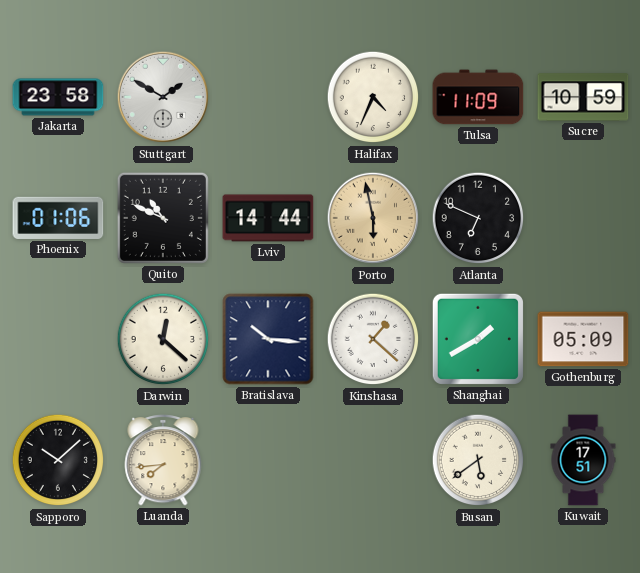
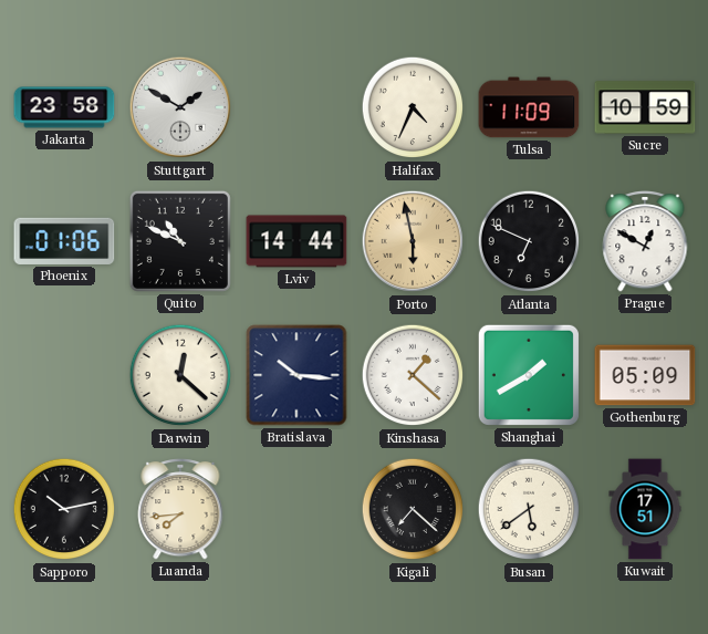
Prague: none -> 12:50 (645, 241)
Sapporo: 10:08 -> 10:13 (64, 509)
Kigali: none -> 7:22 (413, 509)
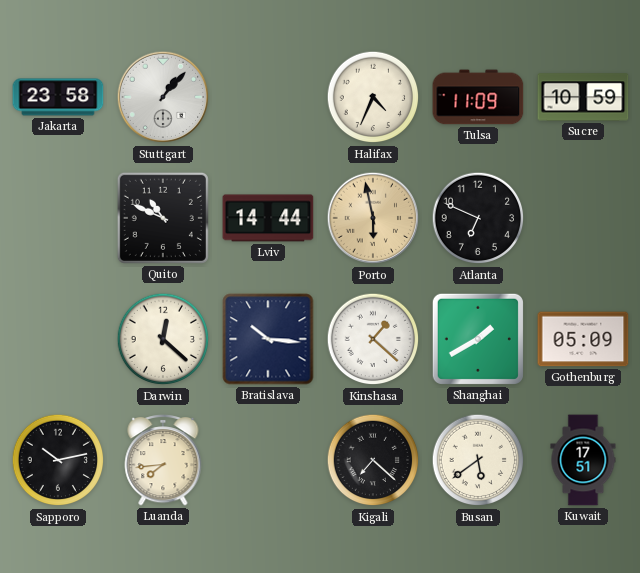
Stuttgart: 1:50 -> 1:07 (163, 97)
Phoenix: 01:06 -> none (64, 241)
Prague: 12:50 -> none (645, 241)
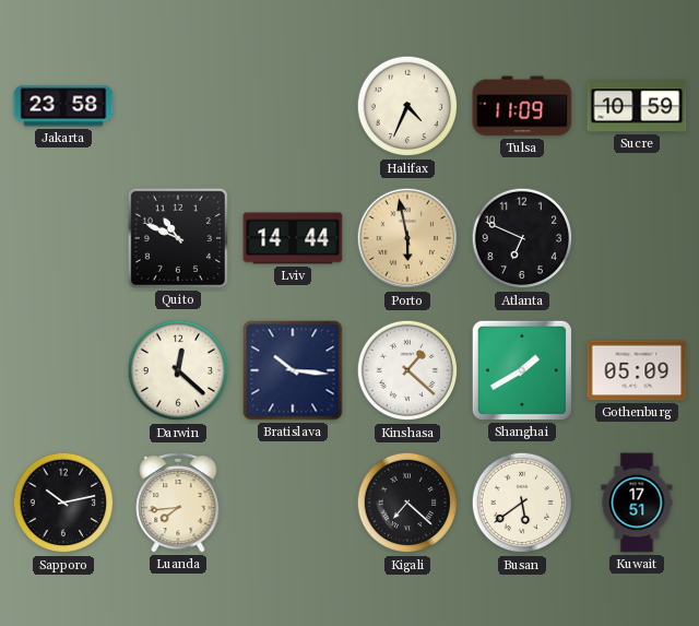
Stuttgart: 1:07 -> none (163, 97)
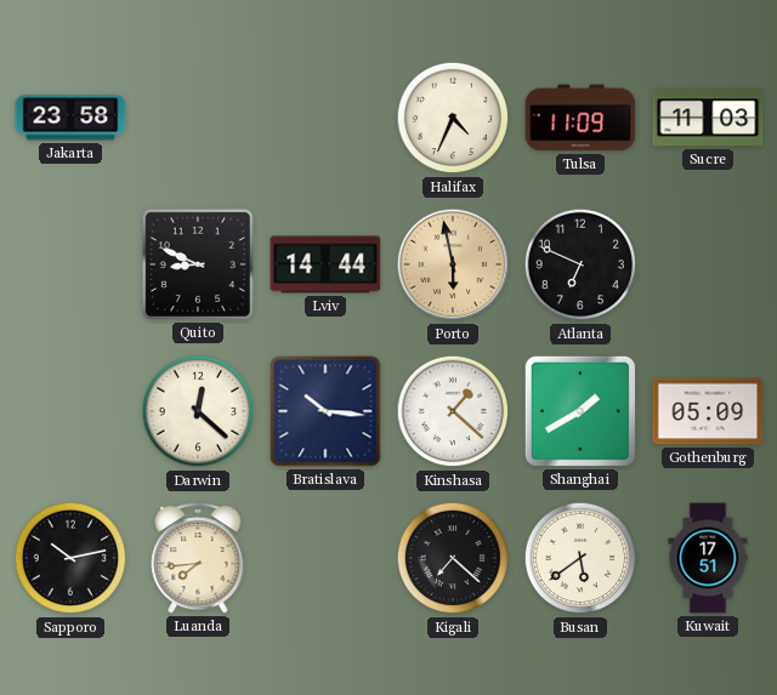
Sucre: 10:59 -> 11:03 (708, 118)
Quito: 10:49 -> 8:49 (198, 264)
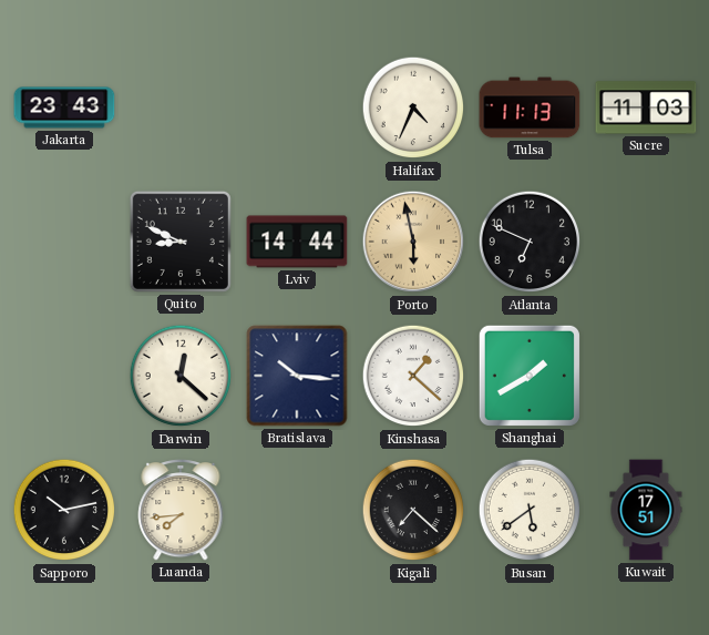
Jakarta: 23:58 -> 23:43 (64, 107)
Tulsa: 11:09 -> 11:13 (530, 107)
Gothenburg: 05:09 -> none (708, 411)
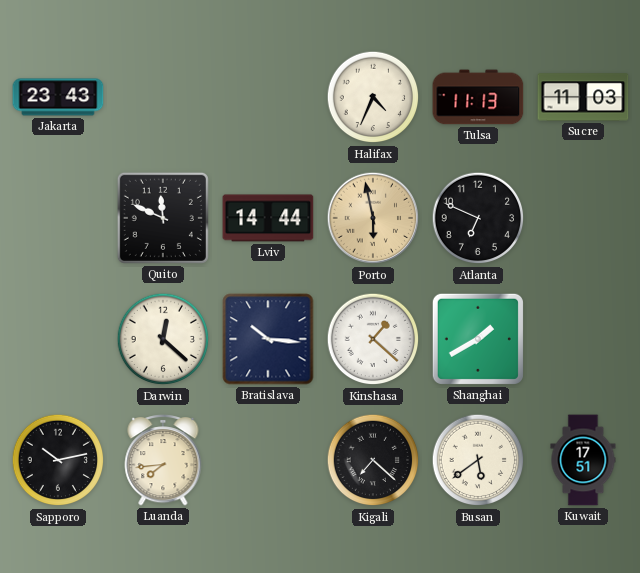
Quito: 8:49 -> 11:49 (163, 218)
